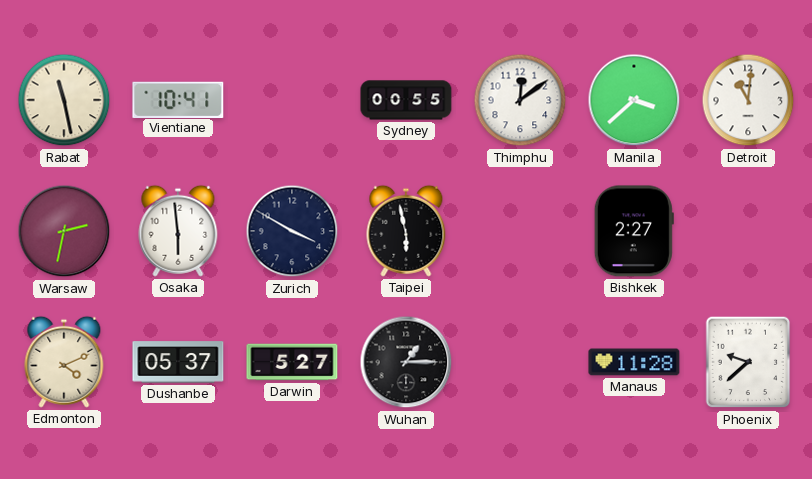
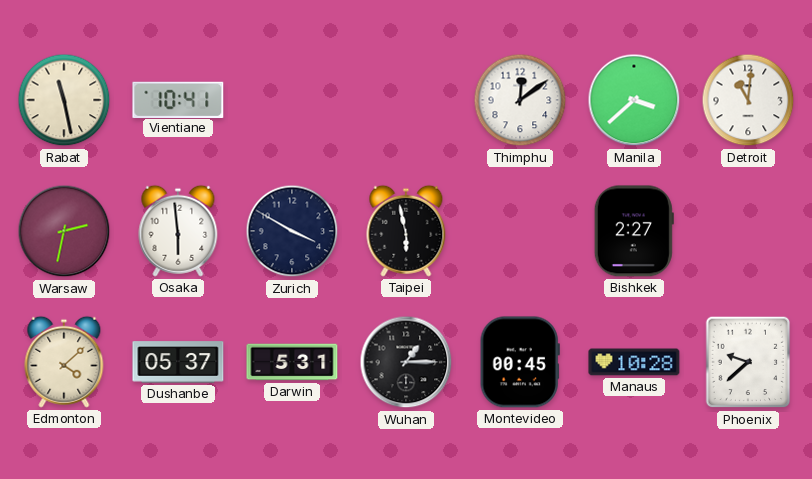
Sydney: 00:55 -> none (406, 100)
Edmonton: 4:11 -> 4:08 (64, 362)
Darwin: 5:27 -> 5:31 (292, 362)
Montevideo: none -> 00:45 (520, 362)
Manaus: 11:28 -> 10:28 (634, 362)
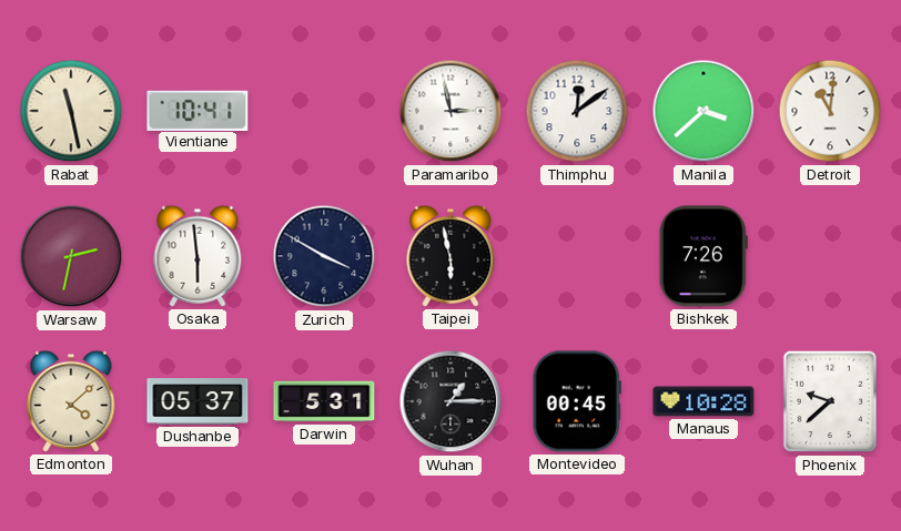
Paramaribo: none -> 2:58 (450, 111)
Bishkek: 2:27 -> 7:26 (703, 256)
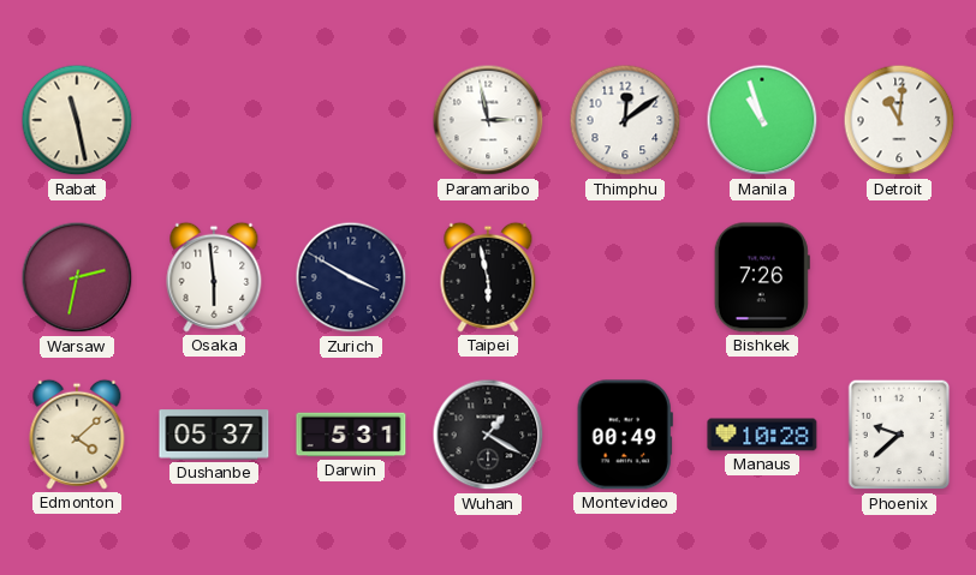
Vientiane: 10:41 -> none (198, 110)
Manila: 3:38 -> 10:57 (762, 120)
Wuhan: 1:15 -> 1:20 (488, 435)
Montevideo: 00:45 -> 00:49 (625, 435)
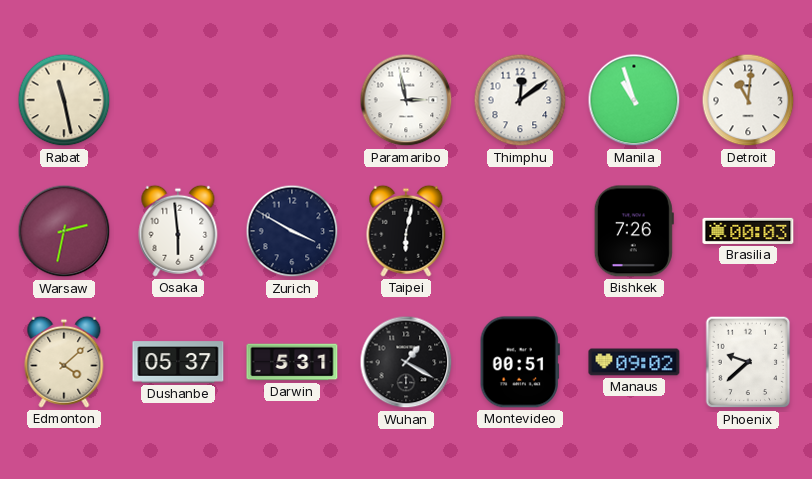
Taipei: 5:58 -> 6:02 (406, 231)
Brasilia: none -> 00:03 (748, 231)
Montevideo: 00:49 -> 00:51 (520, 362)
Manaus: 10:28 -> 09:02 (634, 362)
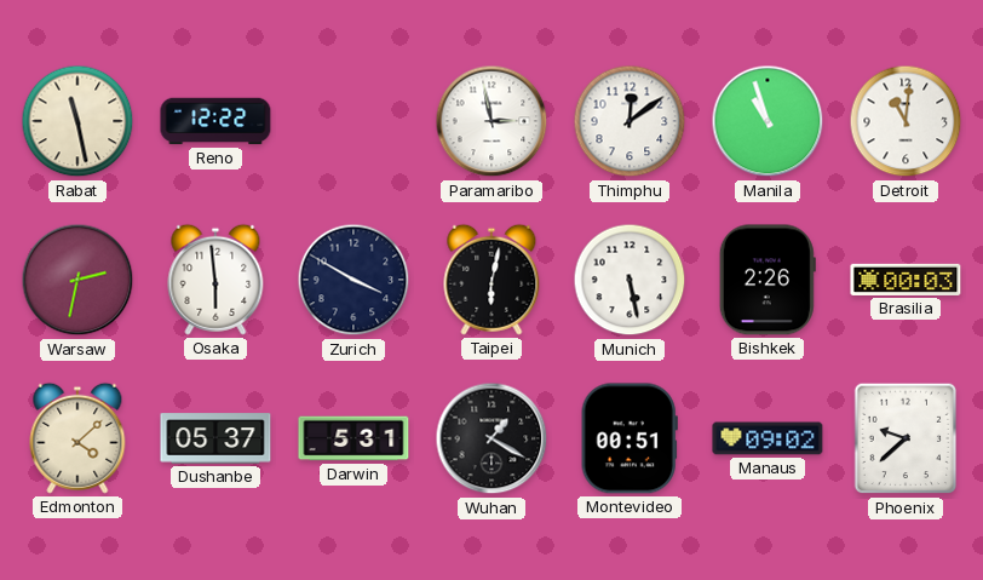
Reno: none -> 12:22 (215, 121)
Munich: none -> 5:28 (630, 280)
Bishkek: 7:26 -> 2:26 (768, 280)
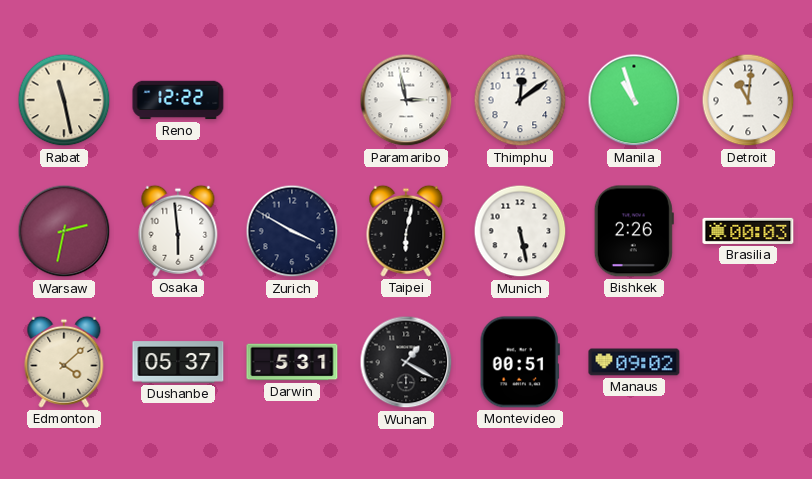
Phoenix: 9:38 -> none (906, 438)
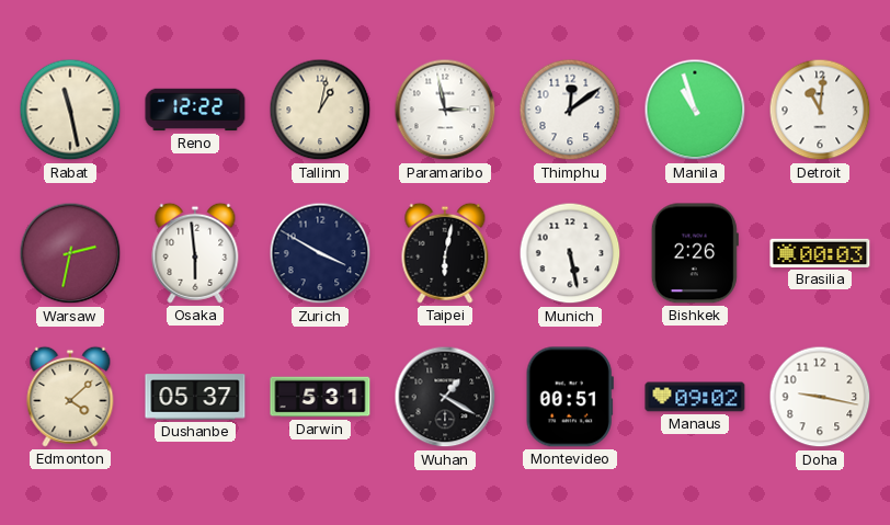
Tallinn: none -> 1:02 (320, 110)
Doha: none -> 9:17 (820, 397)
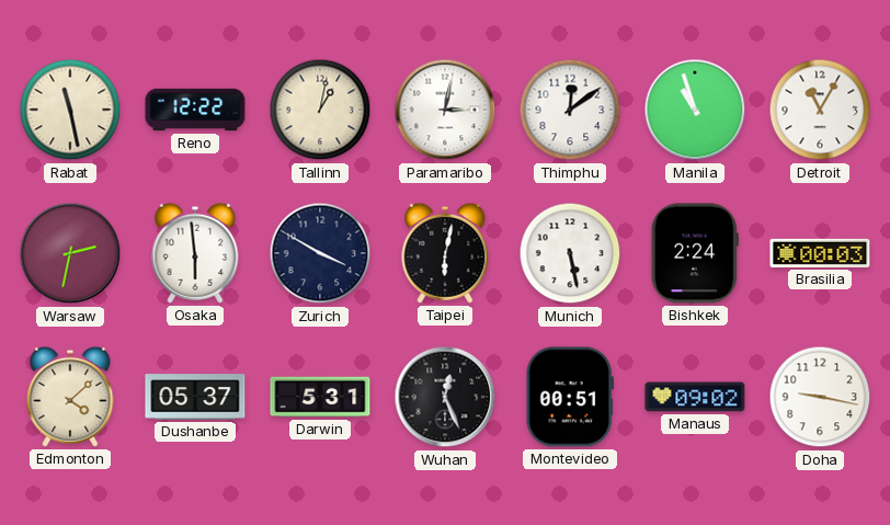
Paramaribo: 2:58 -> 3:02 (445, 110)
Detroit: 11:01 -> 11:05 (820, 110)
Bishkek: 2:26 -> 2:24 (695, 253)
Wuhan: 1:20 -> 12:26 (445, 397)
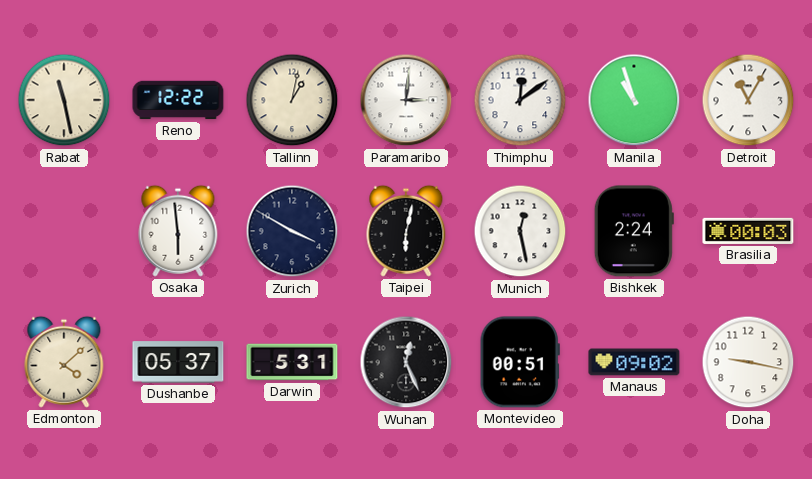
Paramaribo: 3:02 -> 3:01 (406, 100)
Warsaw: 2:32 -> none (70, 253)
Munich: 5:28 -> 12:28 (520, 231)
